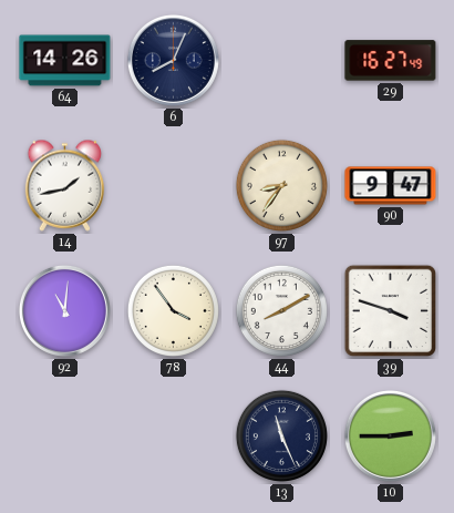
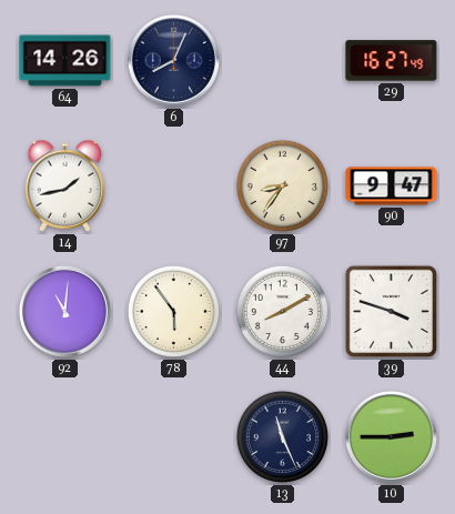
78: 3:54 -> 5:54 (173, 311)
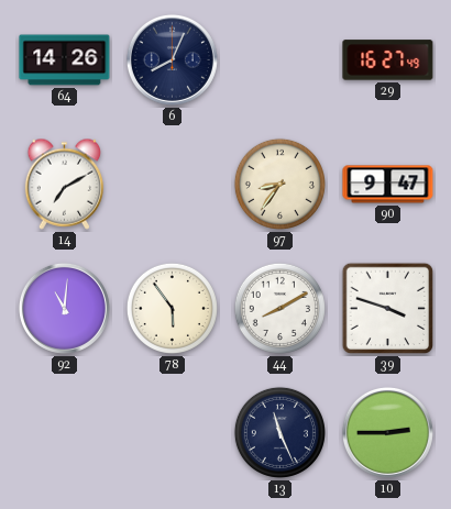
14: 1:43 -> 7:10 (65, 184)
